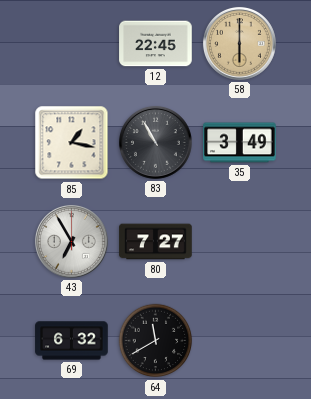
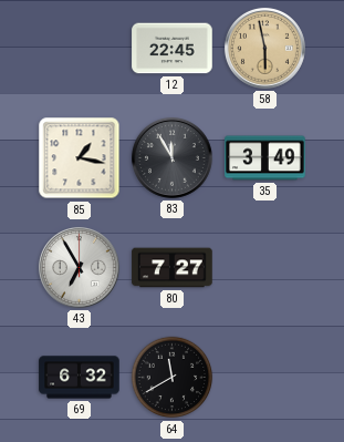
58: 6:00 -> 5:58 (264, 48)
83: 10:55 -> 11:55 (171, 157)
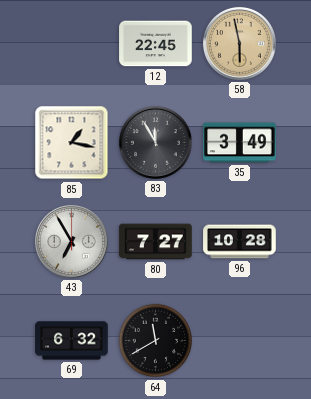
96: none -> 10:28 (240, 242)
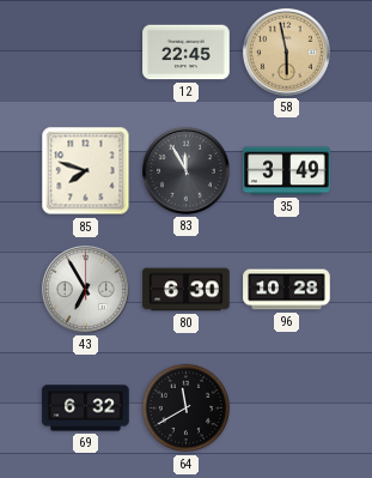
85: 1:17 -> 7:48 (86, 171)
80: 7:27 -> 6:30 (187, 290)
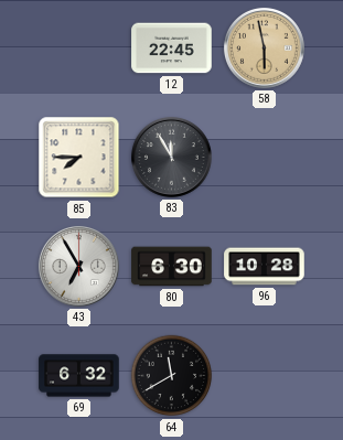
85: 7:48 -> 7:45 (79, 158)
35: 3:49 -> none (287, 171)
